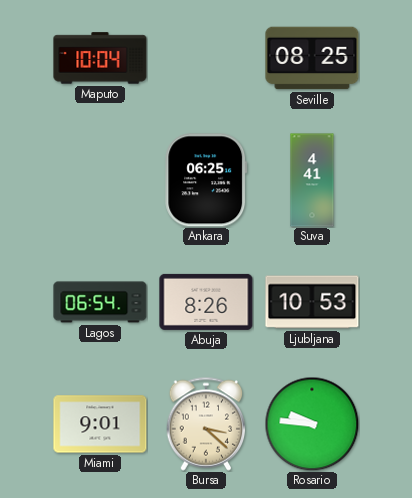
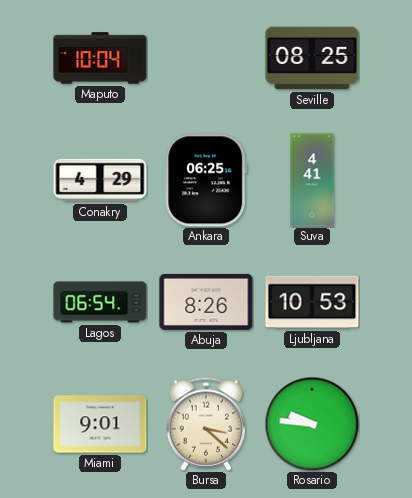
Conakry: none -> 4:29 (100, 180)
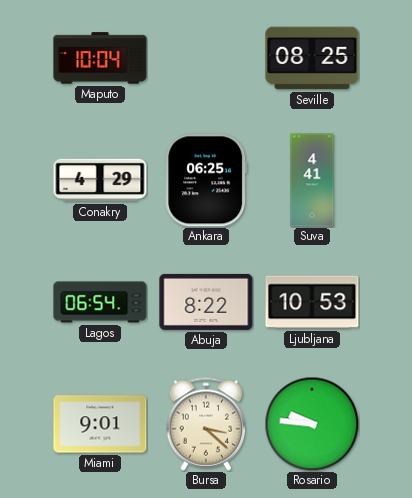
Abuja: 8:26 -> 8:22 (206, 302)
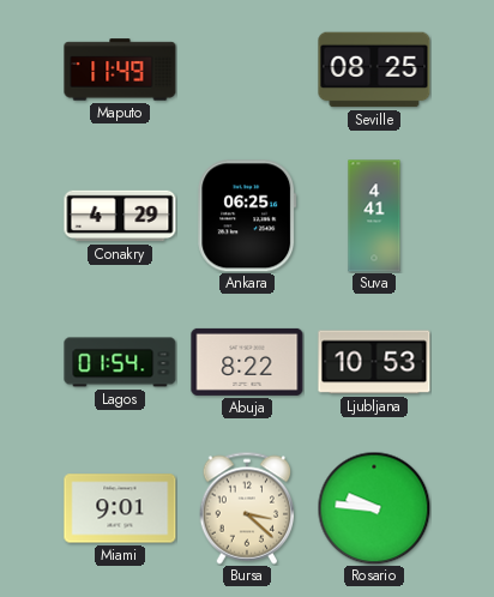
Maputo: 10:04 -> 11:49 (120, 70)
Lagos: 06:54 -> 01:54 (120, 362)
